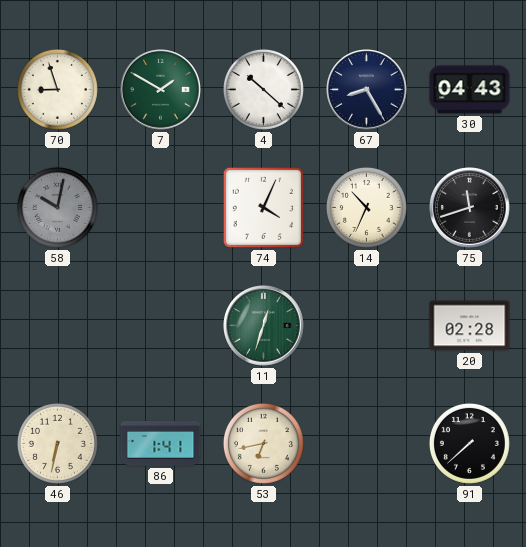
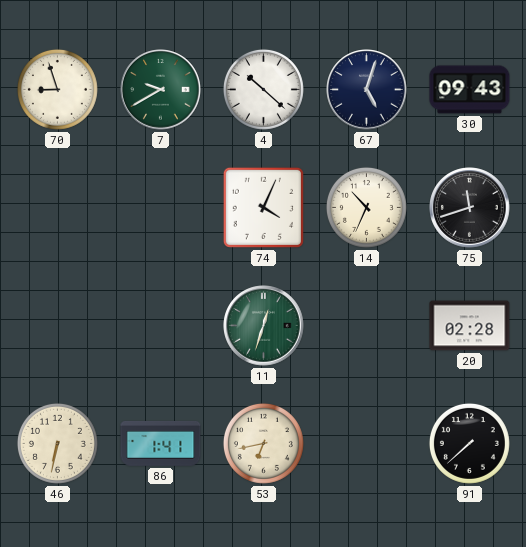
7: 1:50 -> 9:40 (161, 90)
67: 8:25 -> 5:03 (367, 90)
30: 04:43 -> 09:43 (470, 90)
58: 10:02 -> none (57, 207)
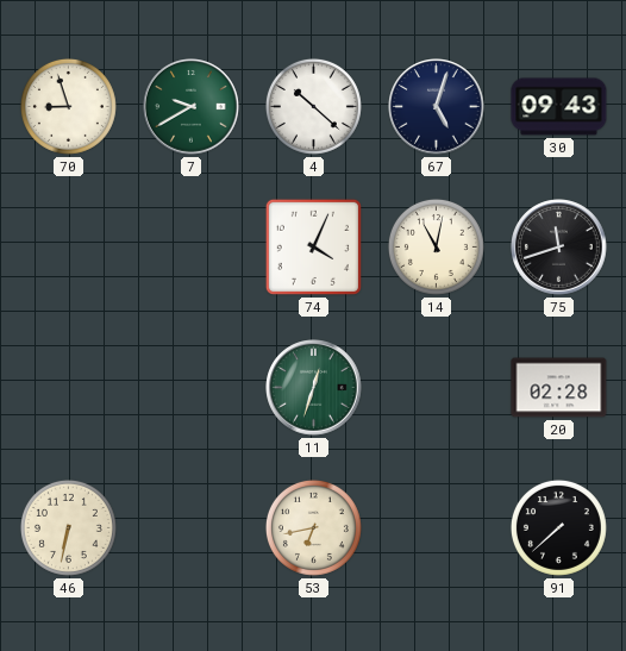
14: 10:34 -> 11:02 (436, 246)
86: 1:41 -> none (161, 443)
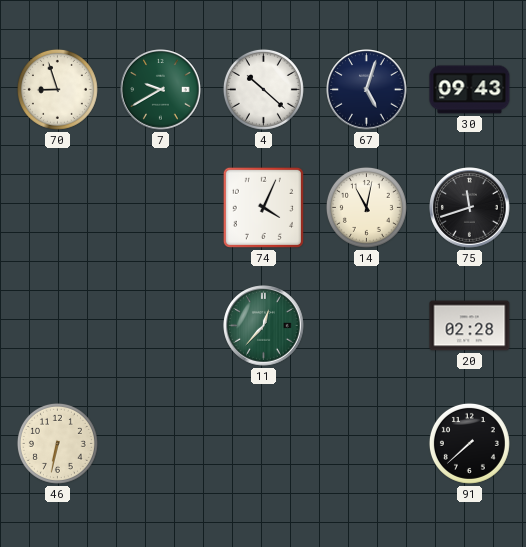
11: 12:33 -> 12:37 (264, 326)
53: 6:43 -> none (313, 527)
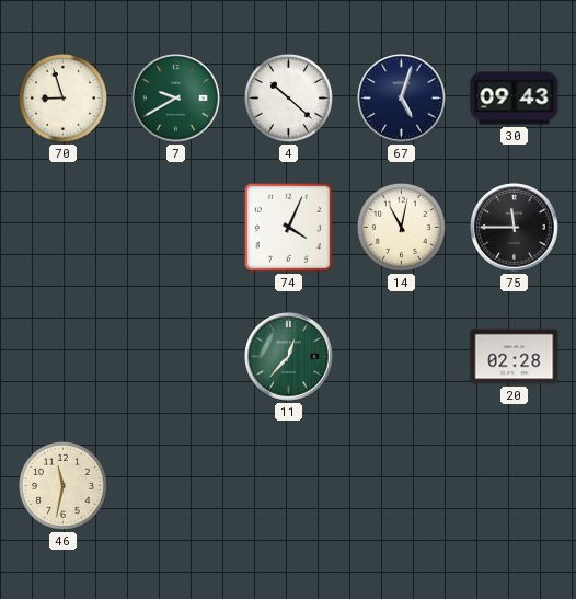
75: 11:42 -> 11:45 (515, 228)
46: 6:32 -> 11:32 (62, 485)
91: 7:38 -> none (469, 443)
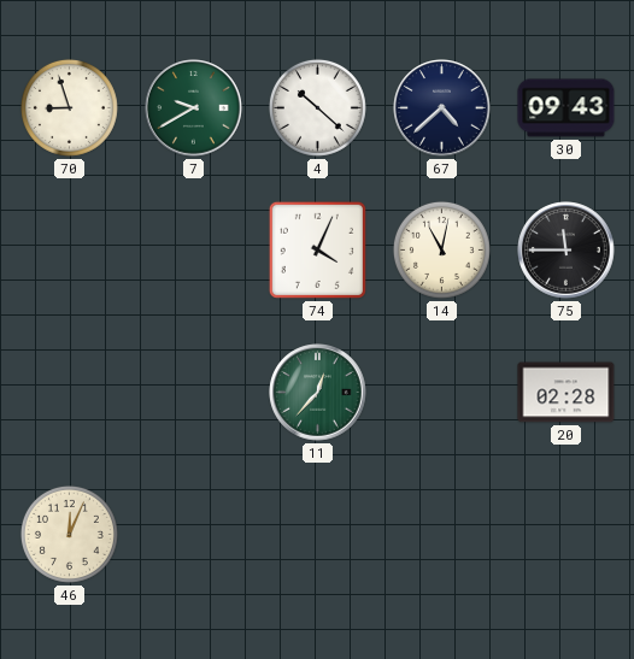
67: 5:03 -> 4:38 (442, 108)
46: 11:32 -> 12:04 (69, 534)
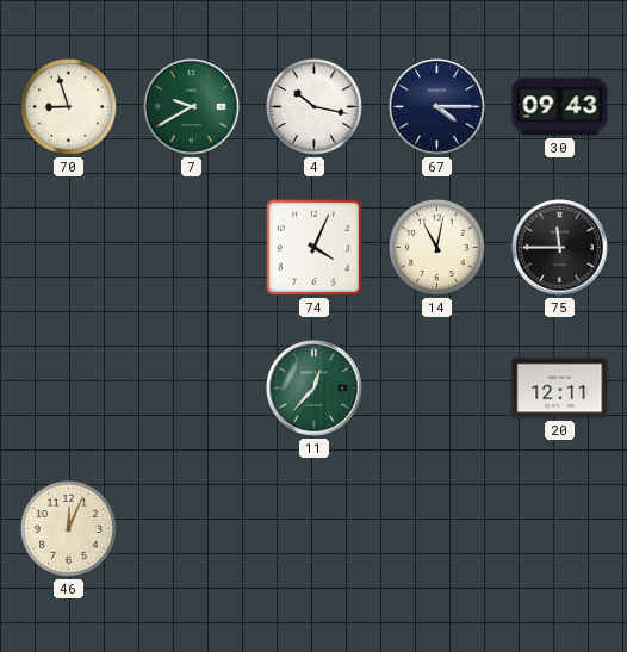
4: 10:22 -> 10:17 (313, 106)
67: 4:38 -> 4:15 (437, 107)
20: 02:28 -> 12:11 (560, 389)
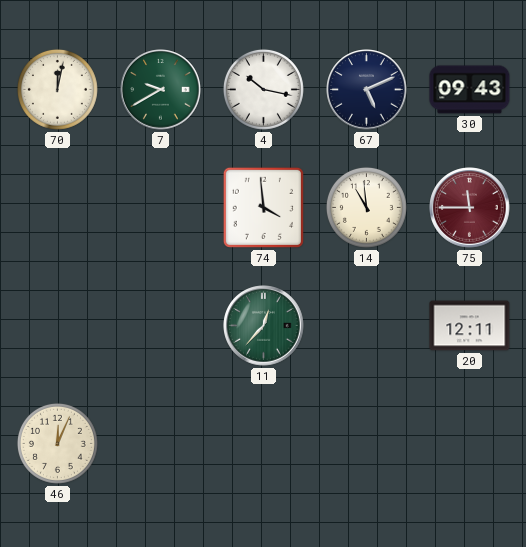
70: 8:57 -> 12:02 (57, 89)
67: 4:15 -> 5:11 (367, 90)
74: 4:04 -> 3:59 (263, 207)
14: 11:02 -> 10:59 (366, 207)
75 dial: black -> burgundy (470, 208)
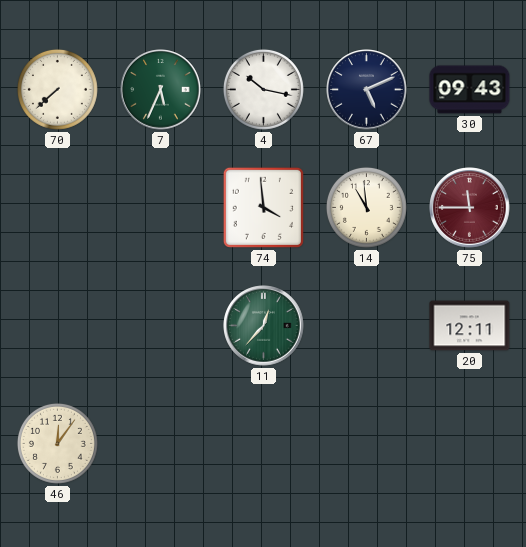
70: 12:02 -> 7:38 (57, 89)
7: 9:40 -> 5:34 (161, 90)
46: 12:04 -> 12:06 (57, 443)
